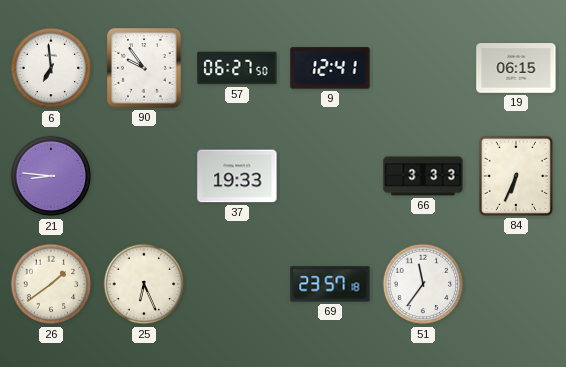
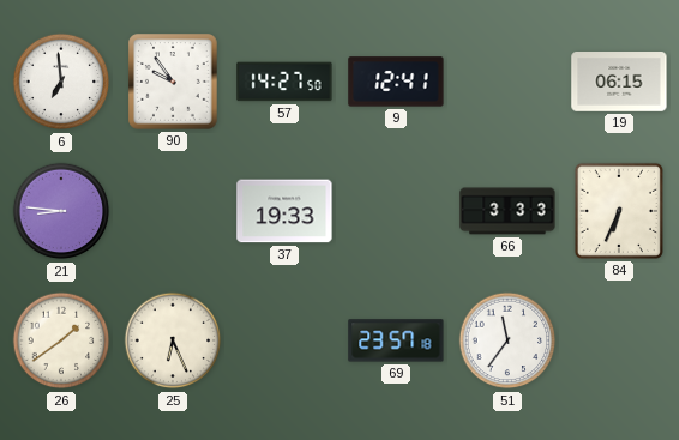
57: 06:27 -> 14:27 (284, 82)
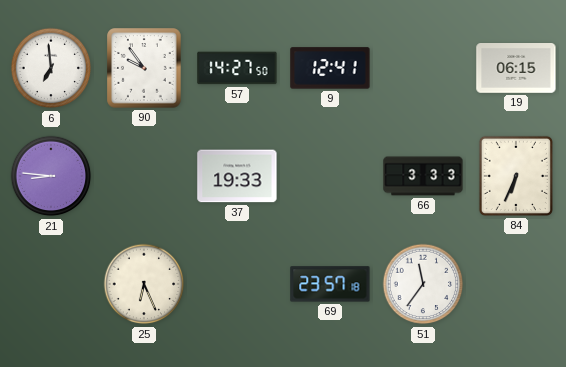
26: 1:39 -> none (61, 340)
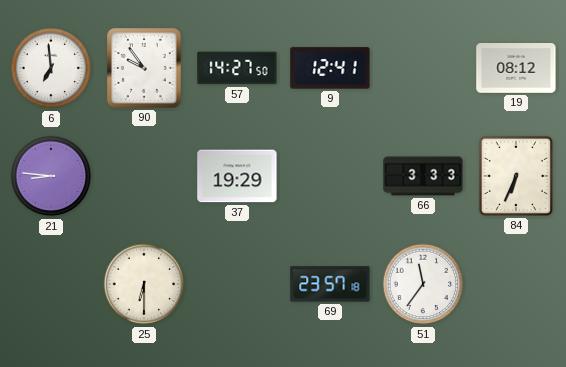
19: 06:15 -> 08:12 (516, 69)
37: 19:33 -> 19:29 (237, 176)
25: 6:26 -> 6:30 (144, 284)
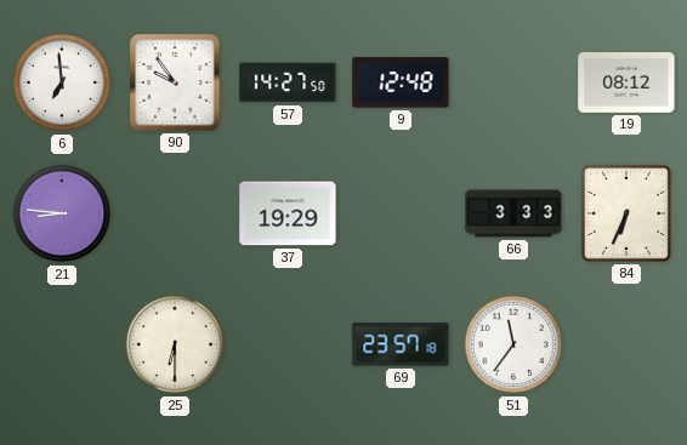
9: 12:41 -> 12:48 (401, 82)
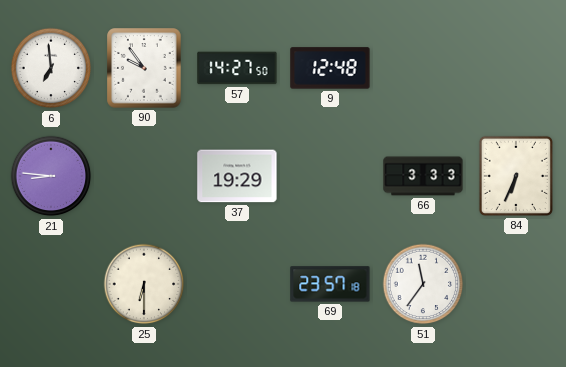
19: 08:12 -> none (626, 84)
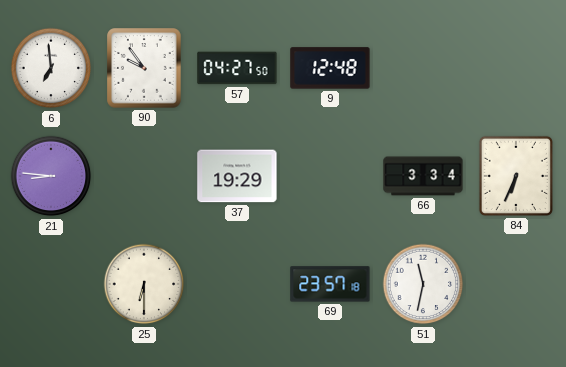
57: 14:27 -> 04:27 (237, 68)
66: 3:33 -> 3:34 (423, 176)
51: 11:36 -> 11:32 (423, 284)
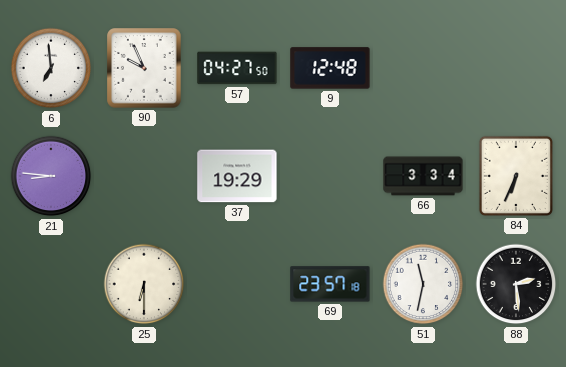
90: 9:54 -> 9:56 (144, 68)
88: none -> 2:29 (516, 284)
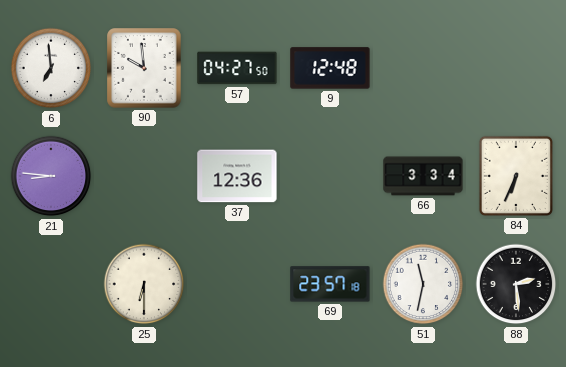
90: 9:56 -> 9:59 (144, 68)
37: 19:29 -> 12:36 (237, 176)
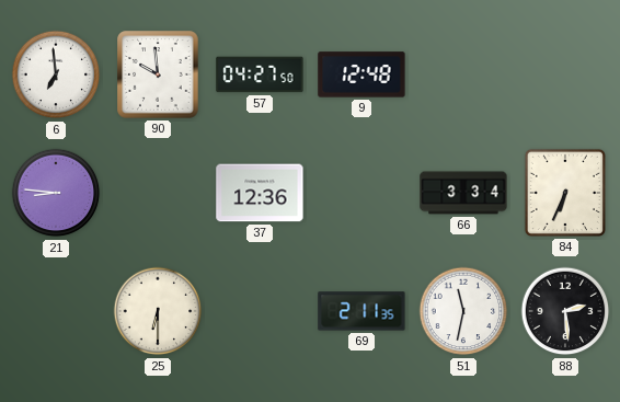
69: 23:57 -> 2:11 (361, 311)
